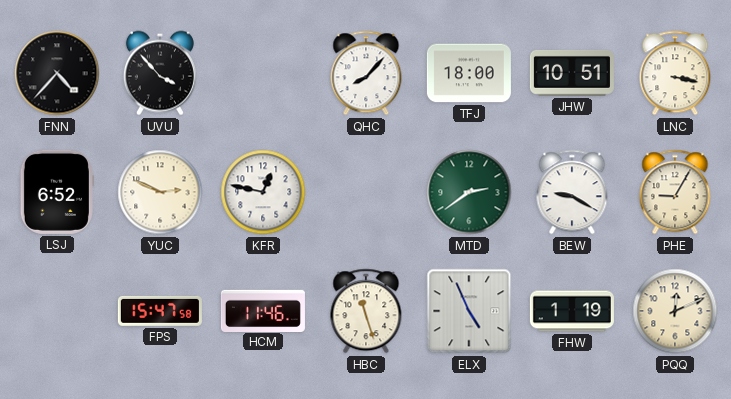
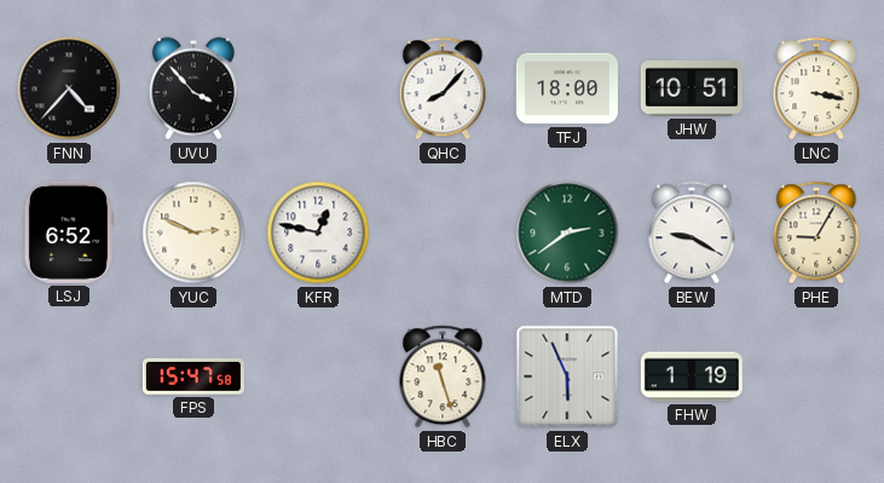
HCM: 11:46 -> none (263, 310)
ELX: 4:56 -> 5:56 (567, 376)
PQQ: 12:11 -> none (675, 311)
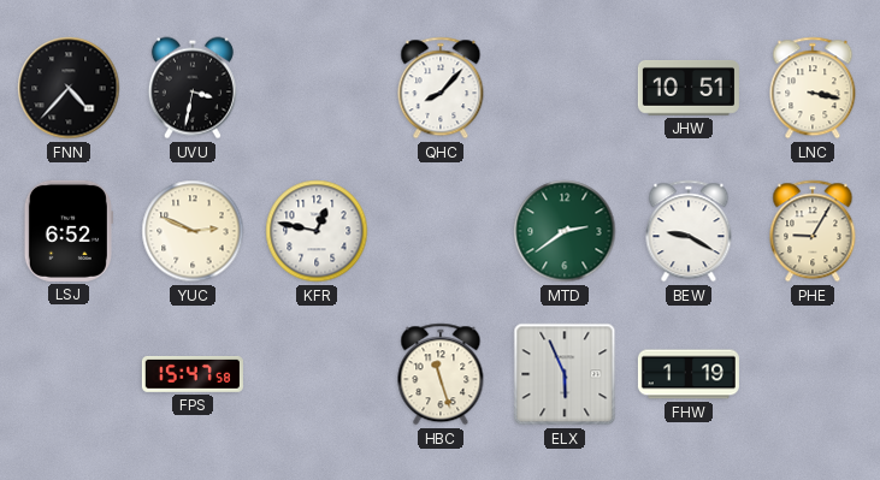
UVU: 3:53 -> 3:32 (193, 88)
TFJ: 18:00 -> none (567, 88)
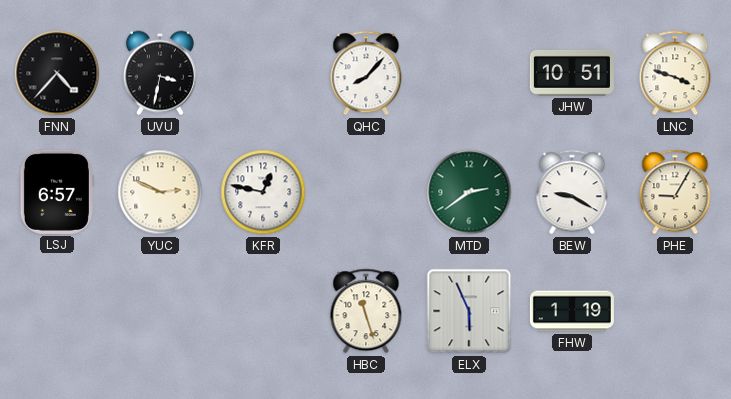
LNC: 3:17 -> 3:48 (675, 73)
LSJ: 6:52 -> 6:57 (57, 192)
FPS: 15:47 -> none (193, 374)
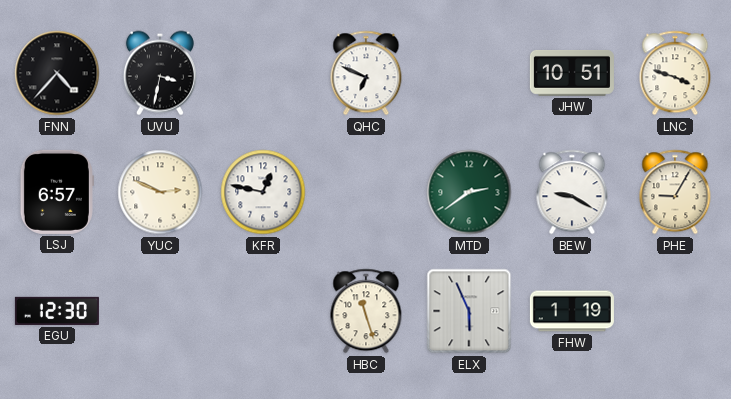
QHC: 8:07 -> 6:49 (366, 73)
EGU: none -> 12:30 (57, 311)
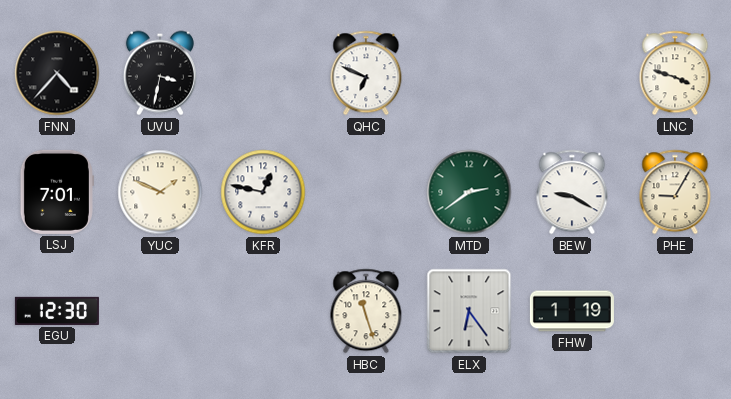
JHW: 10:51 -> none (572, 73)
LSJ: 6:57 -> 7:01 (57, 192)
YUC: 2:49 -> 1:49 (160, 192)
ELX: 5:56 -> 6:24 (469, 311)
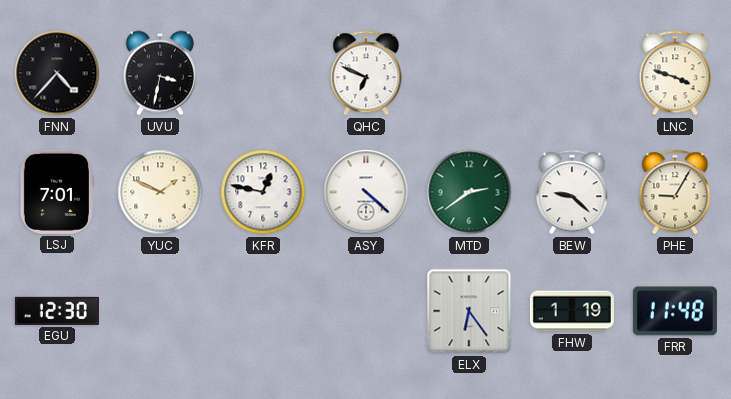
ASY: none -> 4:22 (366, 192)
BEW: 9:20 -> 9:22 (572, 192)
HBC: 11:27 -> none (366, 311)
FRR: none -> 11:48 (675, 311)
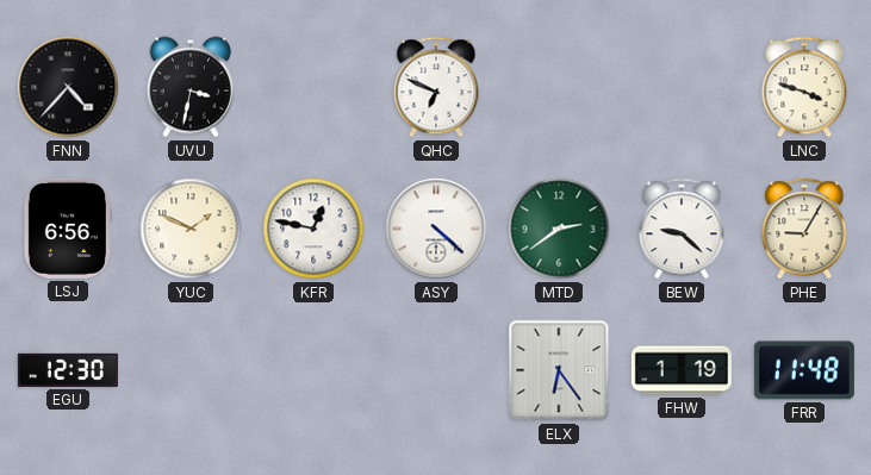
LSJ: 7:01 -> 6:56 (68, 229)
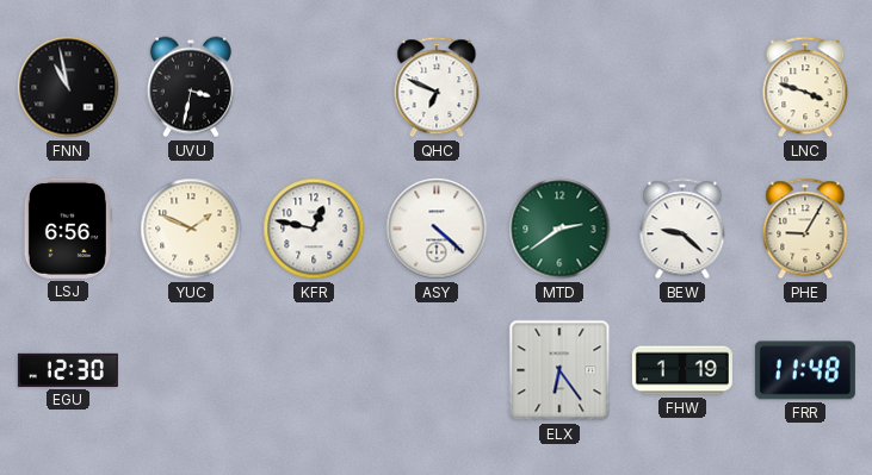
FNN: 4:37 -> 10:58 (68, 87)
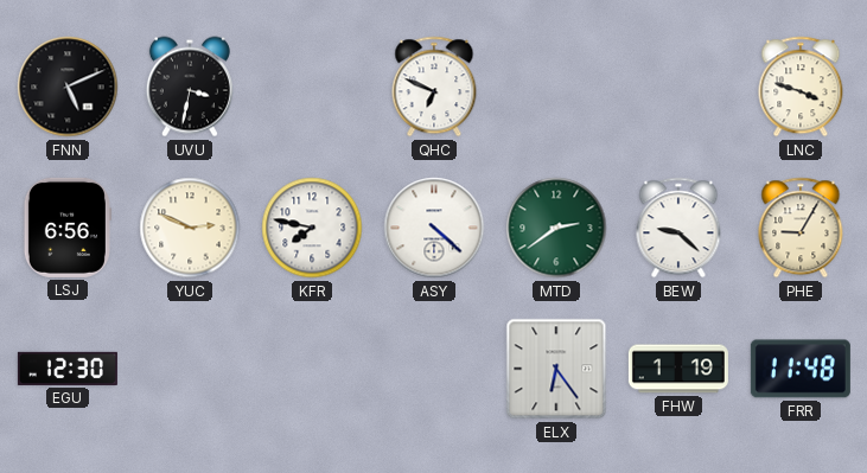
FNN: 10:58 -> 5:11 (68, 87)
YUC: 1:49 -> 2:49 (190, 228)
KFR: 12:47 -> 7:47 (312, 228)
